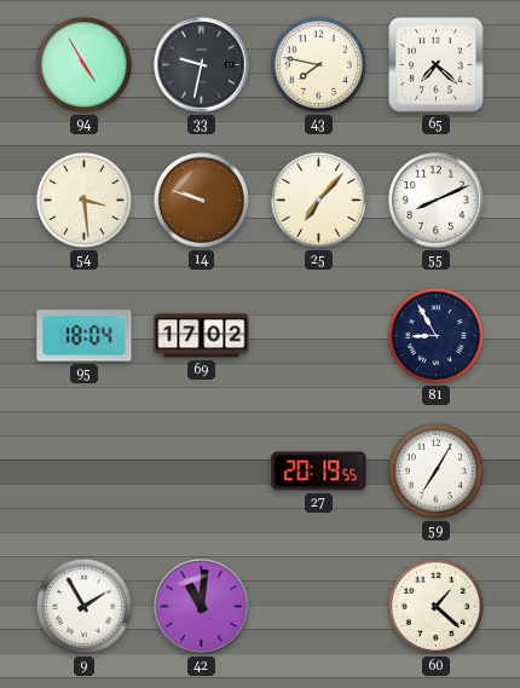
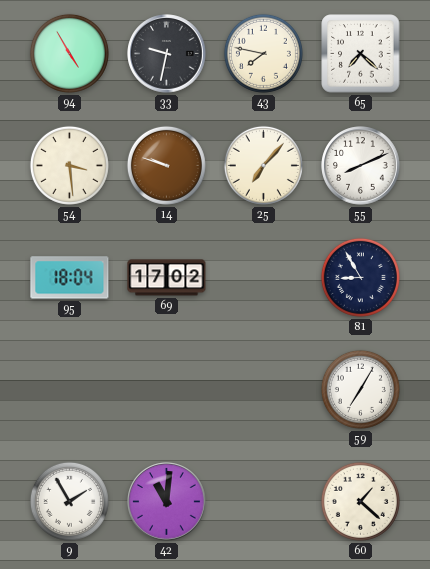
27: 20:19 -> none (319, 472)
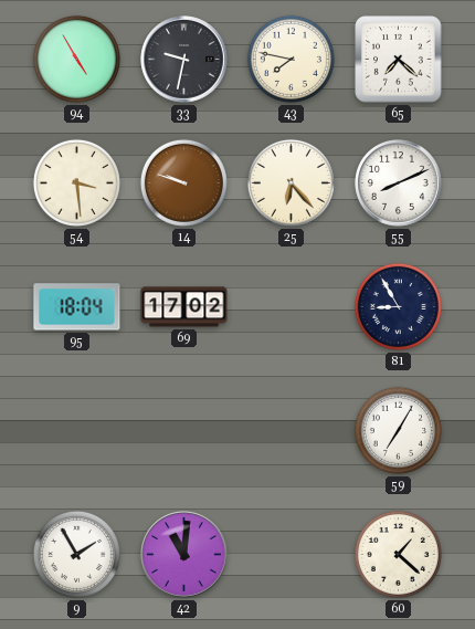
25: 7:07 -> 6:23 (291, 182)
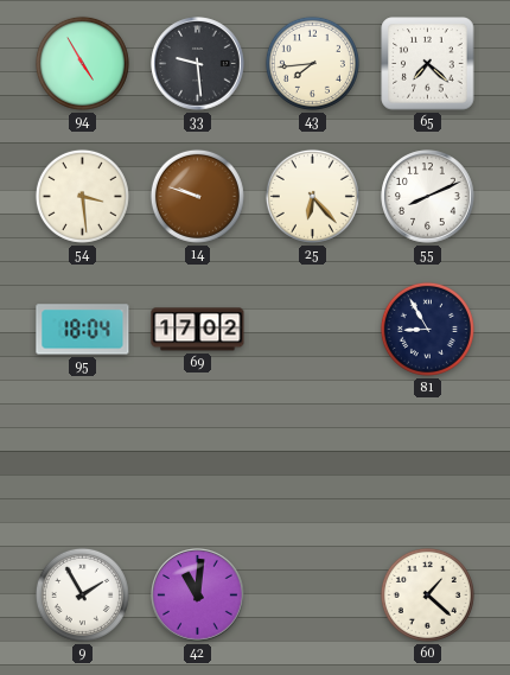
33: 9:32 -> 9:29 (198, 64)
43: 7:47 -> 7:44 (312, 63)
59: 7:05 -> none (398, 430)
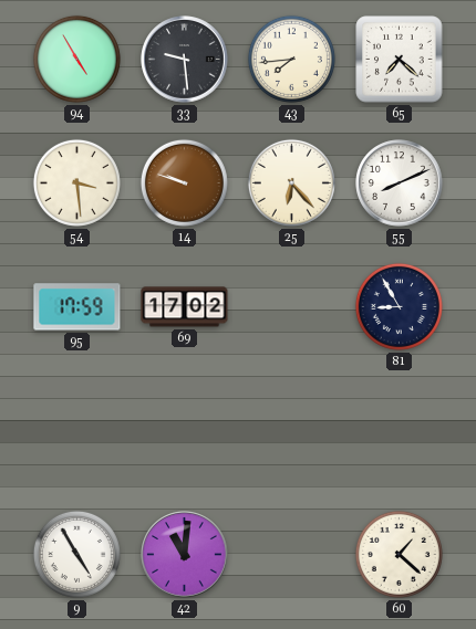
95: 18:04 -> 17:59 (77, 307)
9: 1:55 -> 4:55 (76, 554)
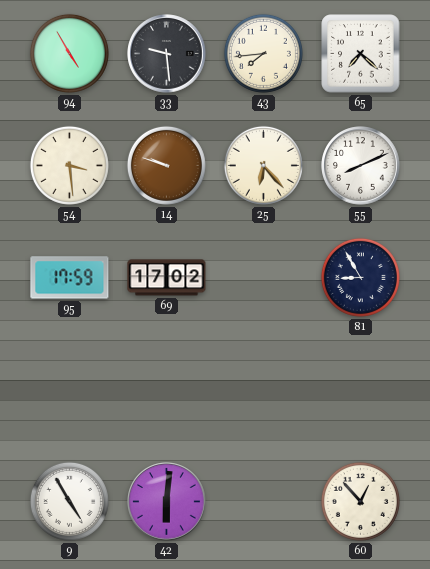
42: 11:01 -> 6:01 (167, 502)
60: 1:22 -> 12:53 (360, 501)
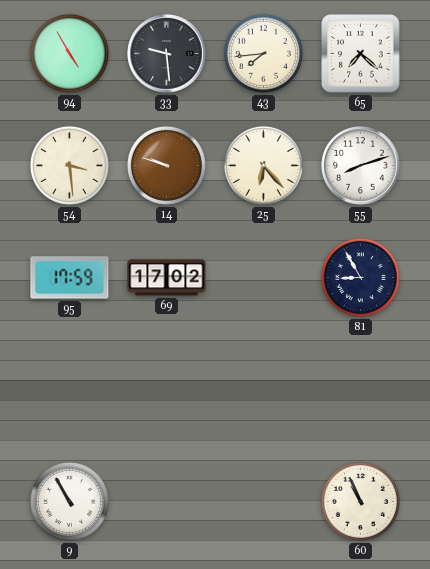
55: 8:11 -> 8:12 (361, 166)
9: 4:55 -> 10:55 (69, 501)
42: 6:01 -> none (167, 502)
60: 12:53 -> 10:56 (360, 501)
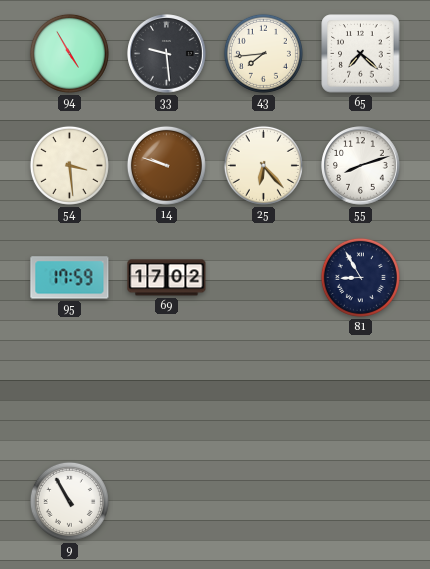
60: 10:56 -> none (360, 501)
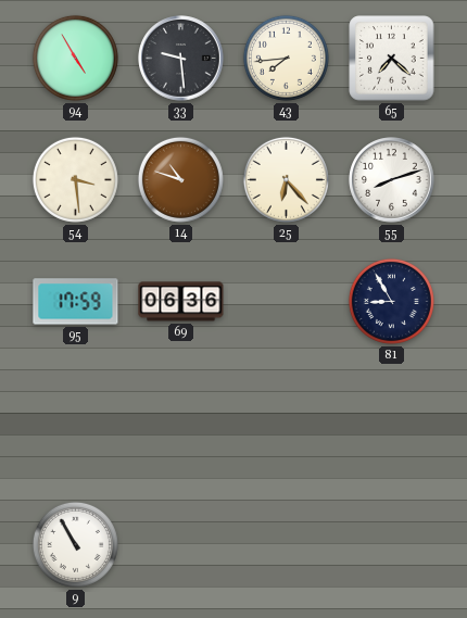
14: 9:48 -> 10:48 (180, 179)
69: 17:02 -> 06:36 (181, 302)
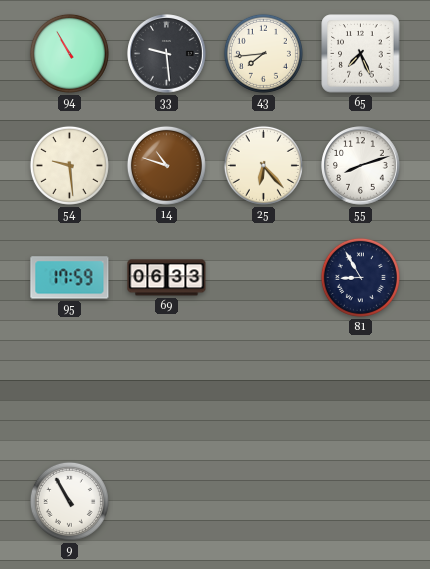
94: 4:55 -> 10:55 (69, 53)
65: 7:22 -> 7:26 (361, 54)
54: 3:29 -> 9:29 (69, 165)
69: 06:36 -> 06:33 (167, 278)
